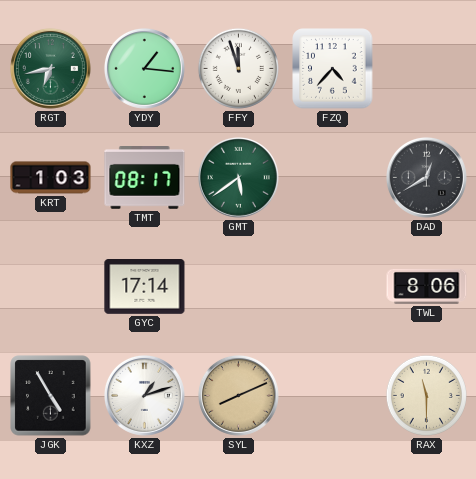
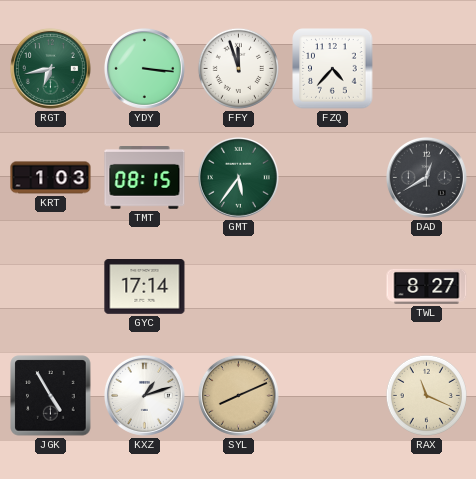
YDY: 1:16 -> 3:16 (144, 68)
TMT: 08:17 -> 08:15 (145, 178)
GMT: 5:39 -> 5:36 (238, 177)
TWL: 8:06 -> 8:27 (427, 286)
RAX: 11:30 -> 11:19 (426, 395)
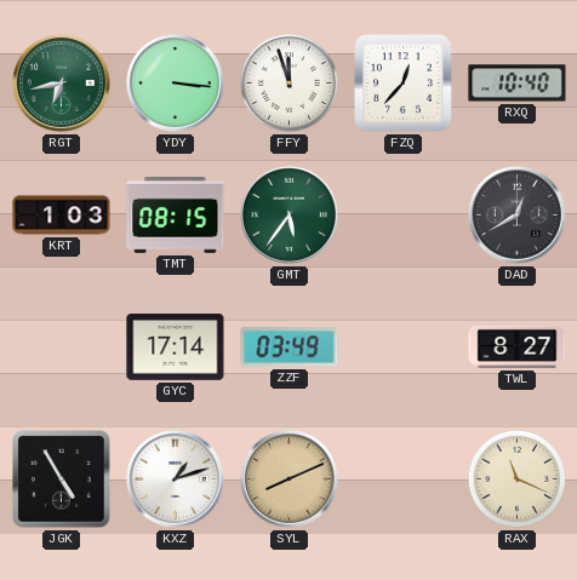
FZQ: 4:37 -> 12:37 (404, 84)
RXQ: none -> 10:40 (518, 84)
ZZF: none -> 03:49 (290, 348)
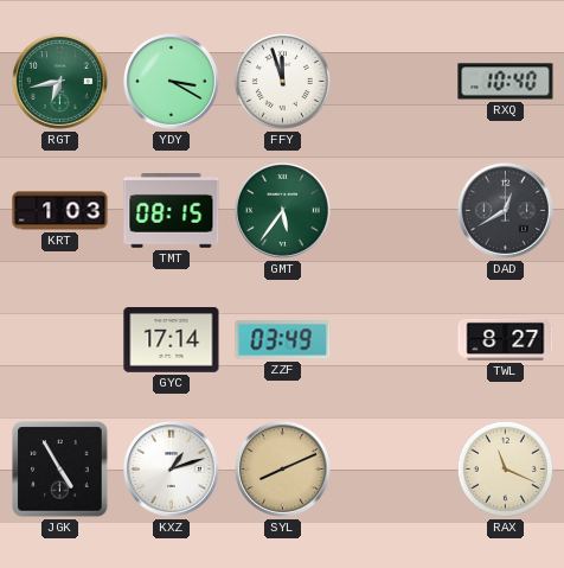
YDY: 3:16 -> 3:20 (171, 81)
FZQ: 12:37 -> none (404, 84)
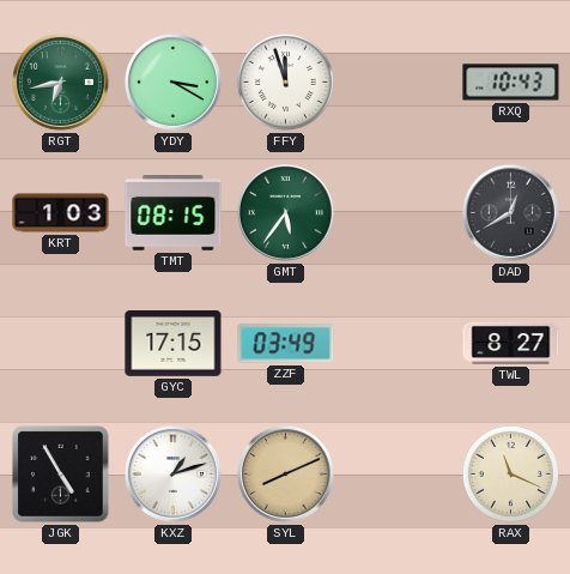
RXQ: 10:40 -> 10:43 (511, 83)
GYC: 17:14 -> 17:15 (174, 344)
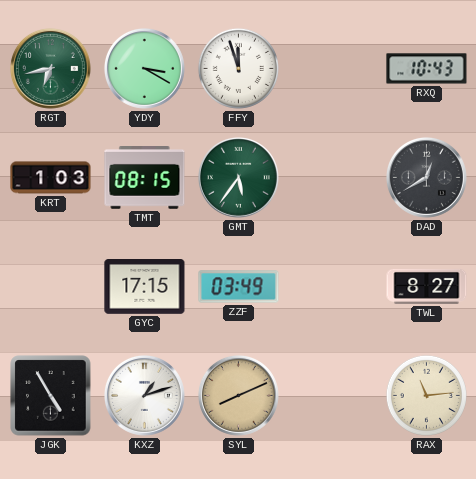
RAX: 11:19 -> 11:14 (426, 395)
